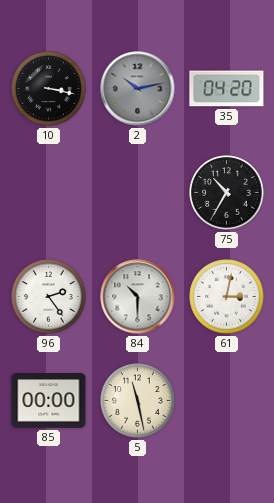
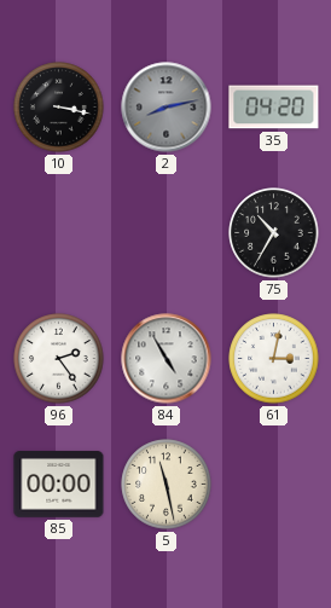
2: 10:13 -> 8:13 (167, 108)
84: 10:30 -> 4:55 (167, 359)
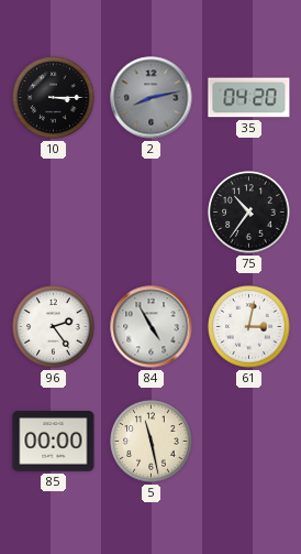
10: 3:17 -> 3:15 (54, 98)
75: 10:35 -> 10:36 (249, 213)
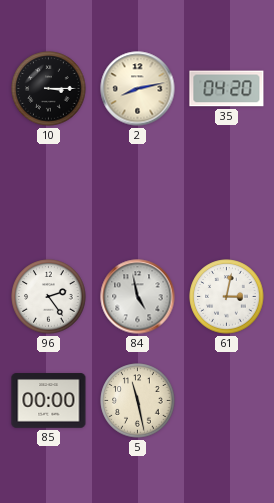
2 dial: grey -> cream (138, 89)
75: 10:36 -> none (249, 213)
84: 4:55 -> 4:58 (138, 297)
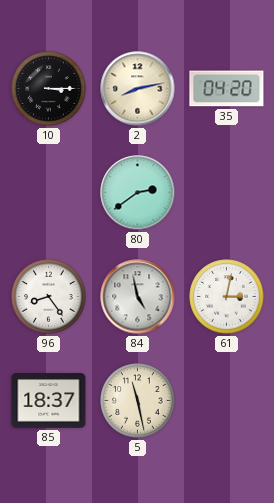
80: none -> 2:39 (138, 193)
96: 2:24 -> 8:24 (49, 297)
85: 00:00 -> 18:37 (49, 401)
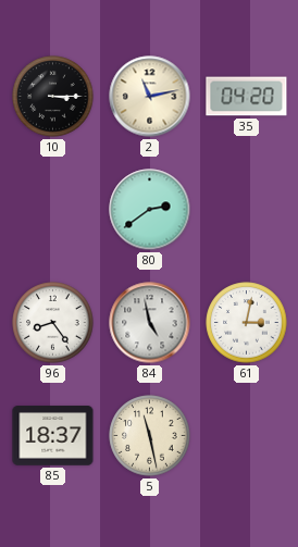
2: 8:13 -> 11:13 (150, 97)
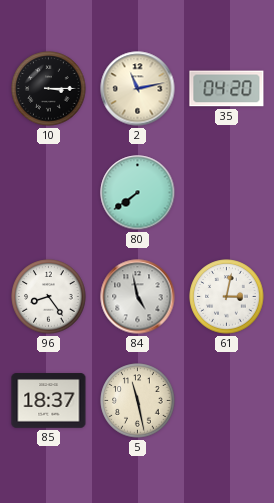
80: 2:39 -> 7:39 (138, 193)
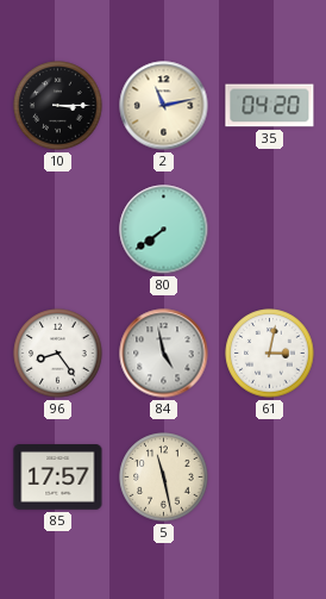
85: 18:37 -> 17:57 (58, 478)
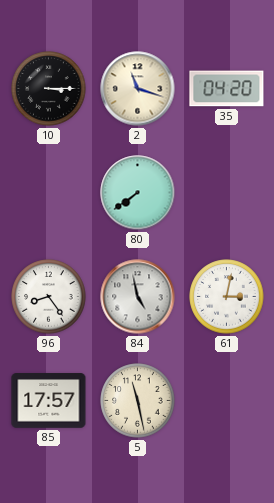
2: 11:13 -> 11:18 (138, 89)
